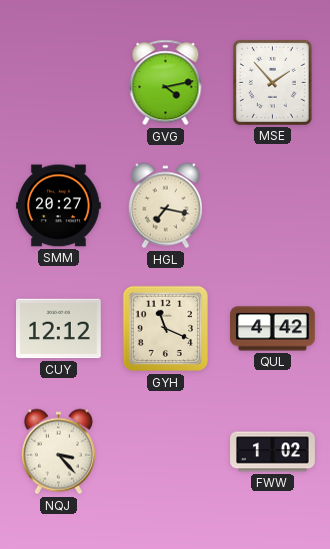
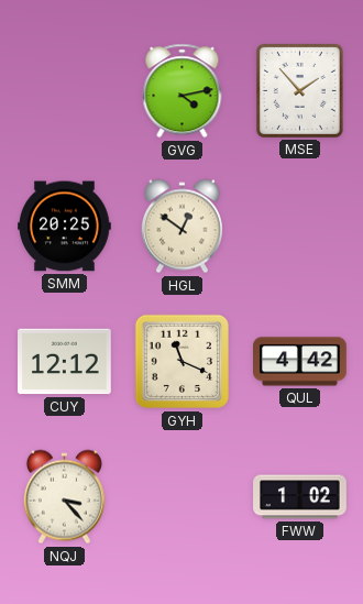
SMM: 20:27 -> 20:25 (65, 227)
HGL: 7:17 -> 12:51 (182, 227)
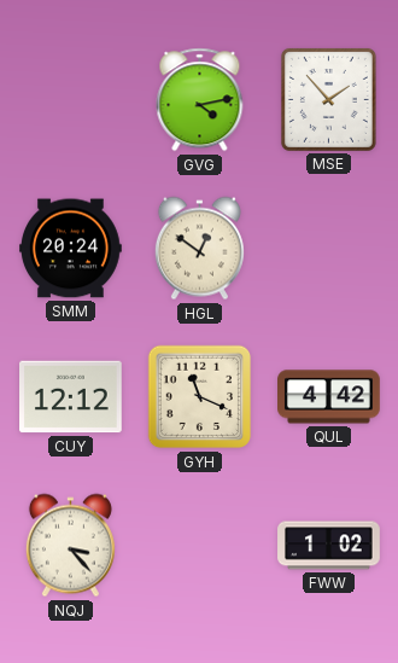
SMM: 20:25 -> 20:24 (71, 249)
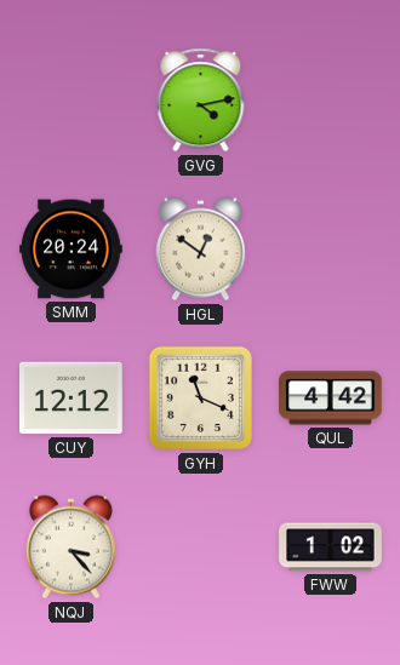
MSE: 1:53 -> none (328, 99)
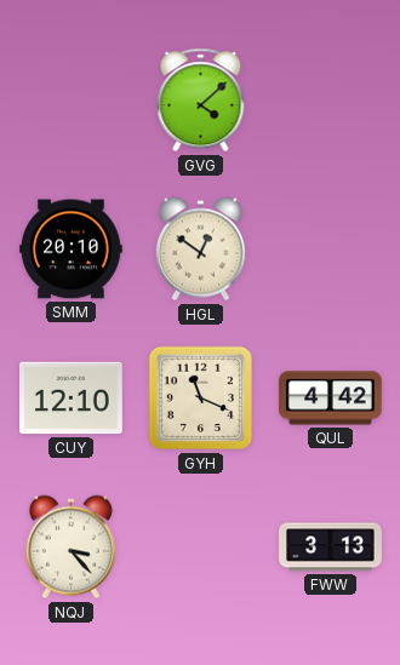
GVG: 4:13 -> 4:08 (201, 101)
SMM: 20:24 -> 20:10 (72, 250)
CUY: 12:12 -> 12:10 (72, 399)
FWW: 1:02 -> 3:13 (331, 548)
